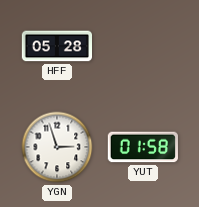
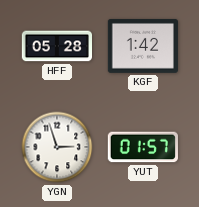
KGF: none -> 1:42 (142, 46)
YUT: 01:58 -> 01:57 (143, 147)
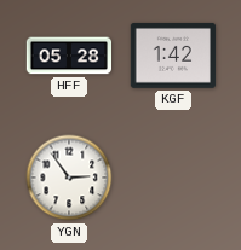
YGN: 2:57 -> 2:54 (69, 178)
YUT: 01:57 -> none (143, 147)
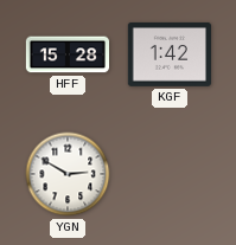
HFF: 05:28 -> 15:28 (66, 54)
YGN: 2:54 -> 2:50 (68, 174)
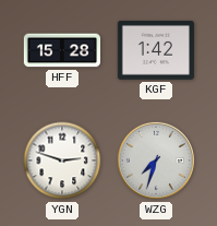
YGN: 2:50 -> 2:48 (62, 160)
WZG: none -> 7:33 (156, 160)
